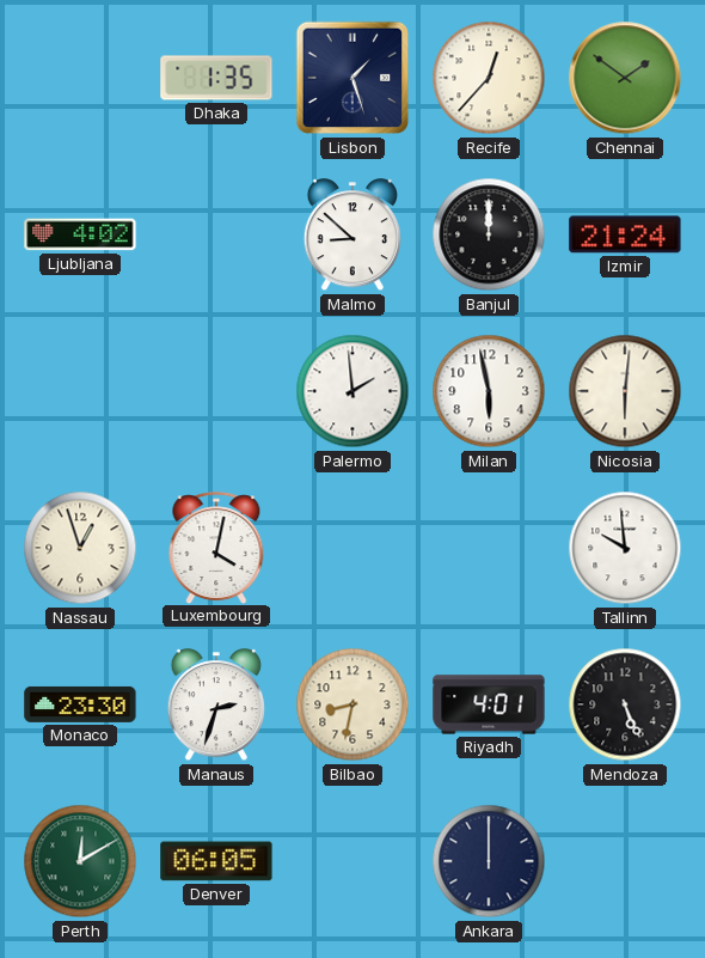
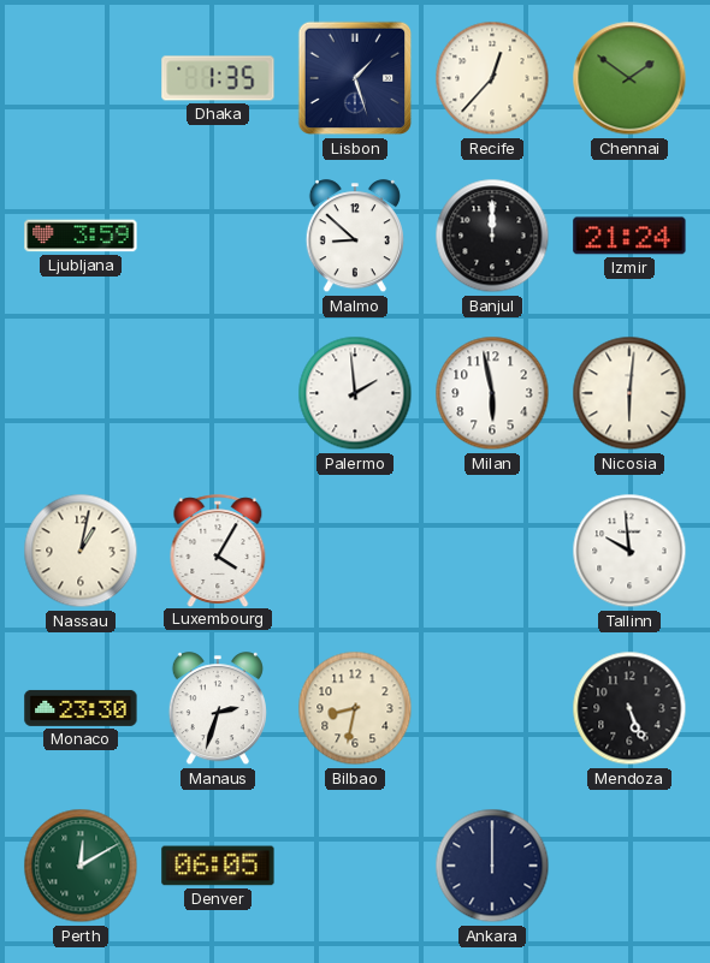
Ljubljana: 4:02 -> 3:59 (81, 236)
Nassau: 12:57 -> 1:02 (81, 551)
Luxembourg: 4:02 -> 4:05 (218, 551)
Riyadh: 4:01 -> none (489, 704)
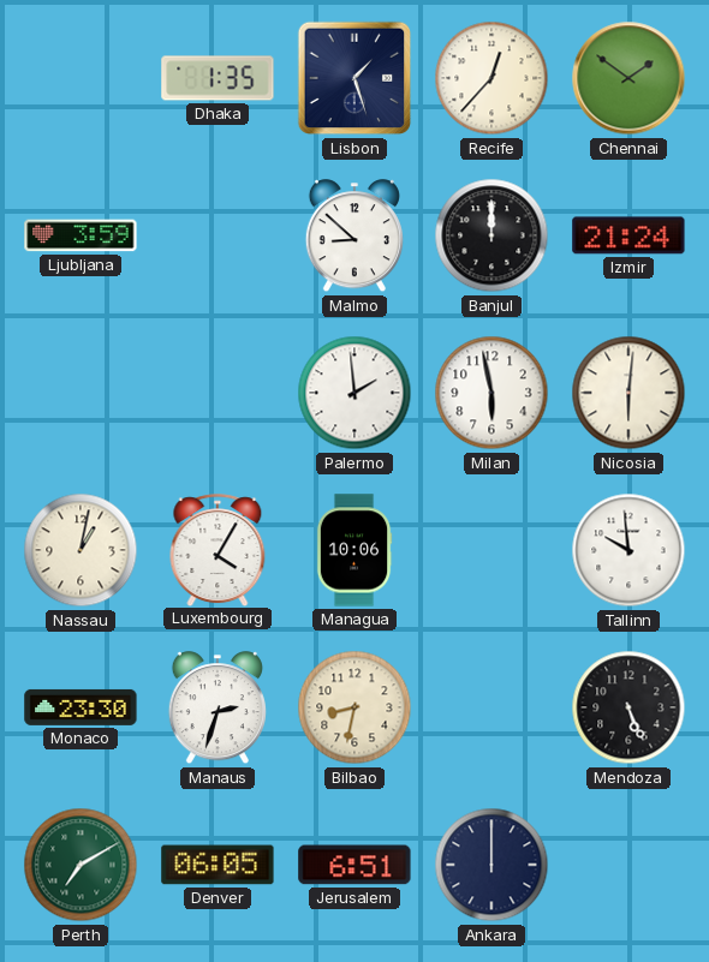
Managua: none -> 10:06 (354, 550)
Perth: 12:10 -> 7:10 (81, 865)
Jerusalem: none -> 6:51 (354, 865)
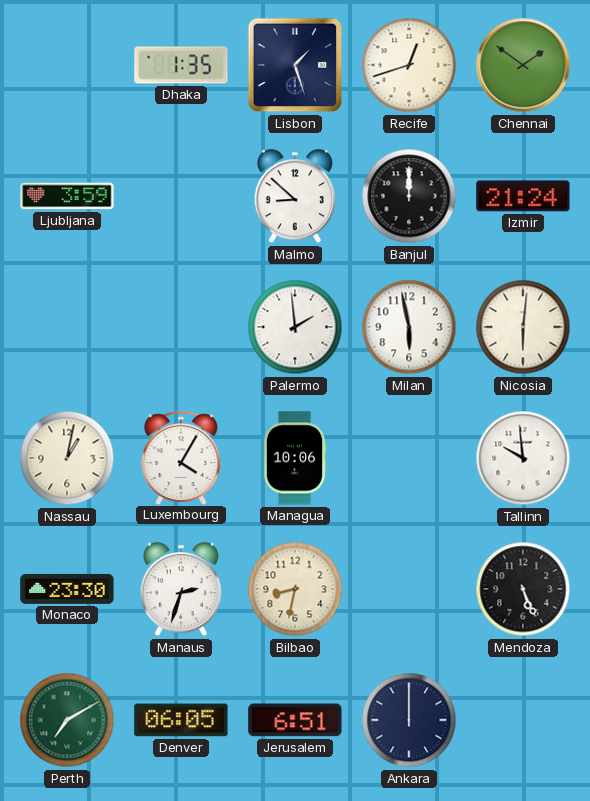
Recife: 12:37 -> 12:42 (409, 65)
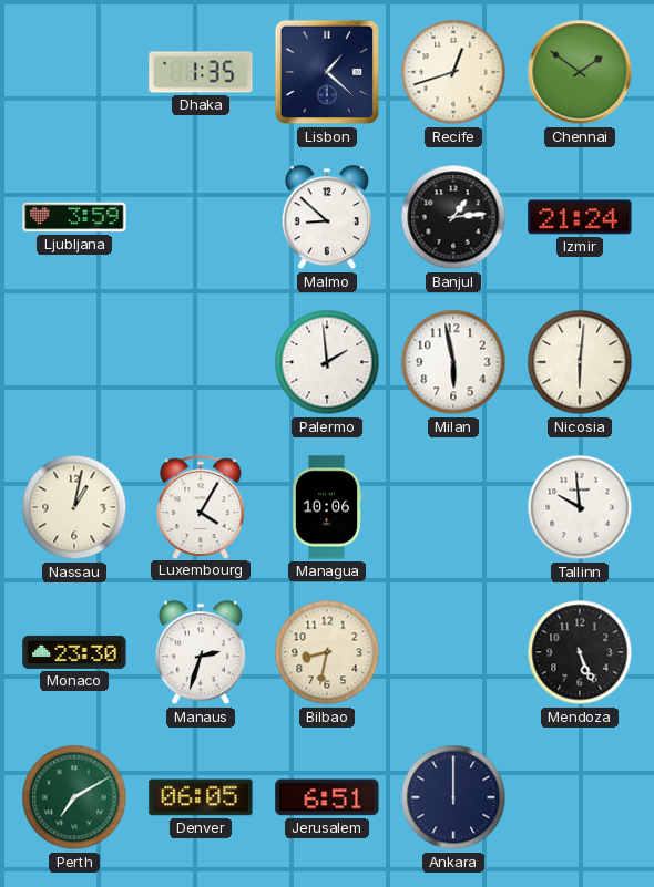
Lisbon: 1:27 -> 1:22 (327, 72)
Banjul: 12:00 -> 1:14 (453, 217)
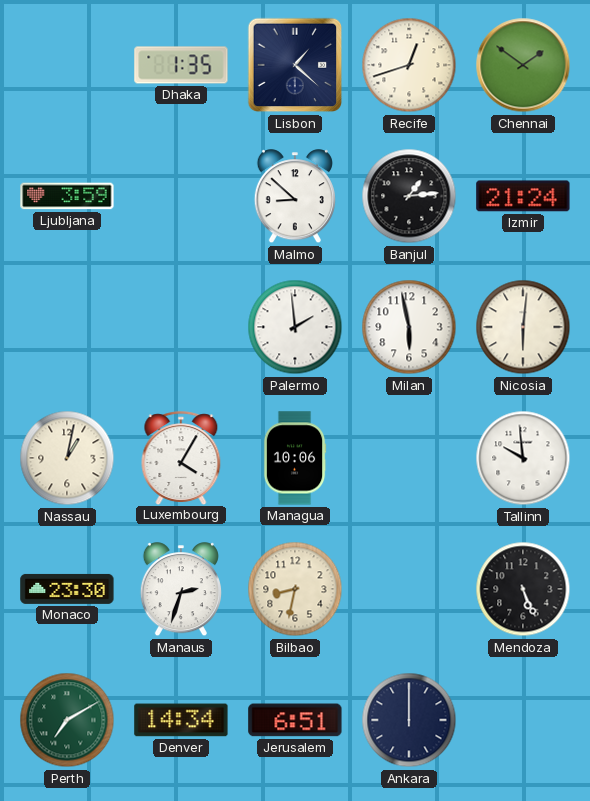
Denver: 06:05 -> 14:34 (181, 720)
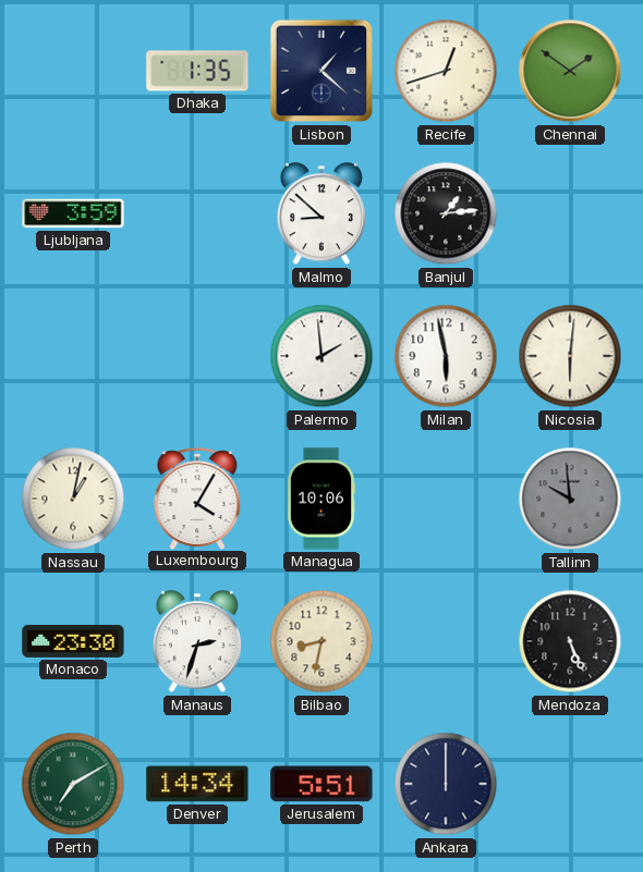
Izmir: 21:24 -> none (523, 196)
Tallinn dial: white -> grey (570, 499)
Jerusalem: 6:51 -> 5:51 (321, 784)
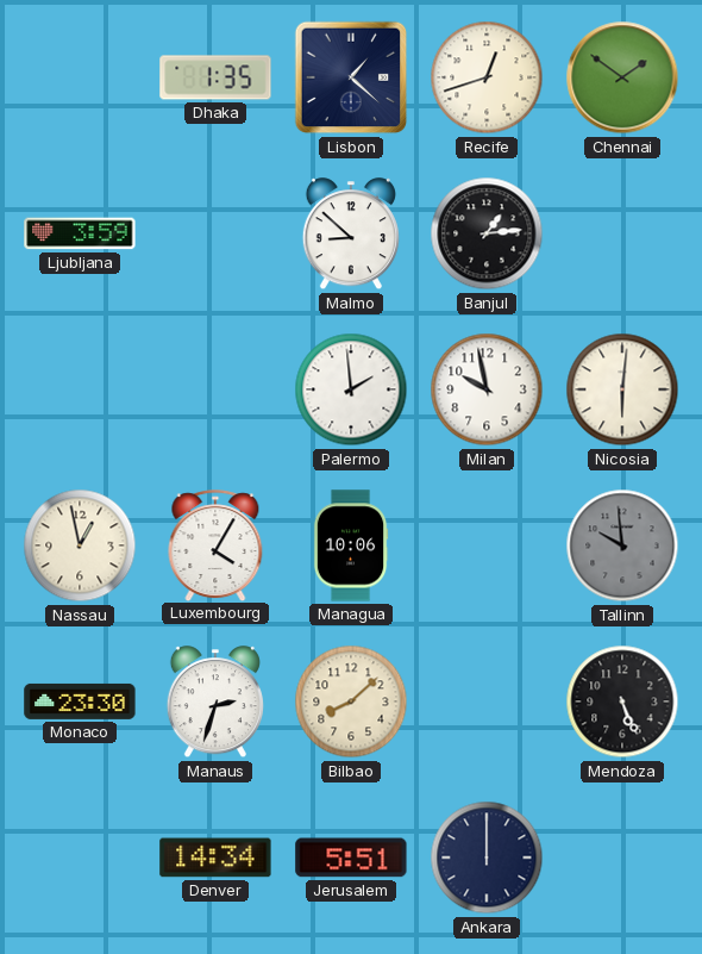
Milan: 5:58 -> 9:58 (487, 389)
Nassau: 1:02 -> 12:58 (80, 545)
Bilbao: 8:32 -> 8:08 (351, 702)
Perth: 7:10 -> none (73, 784)
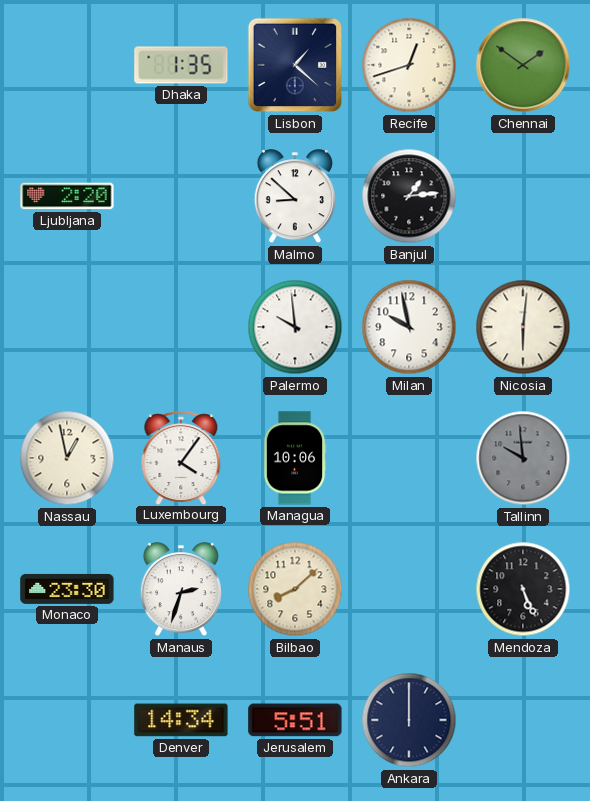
Ljubljana: 3:59 -> 2:20 (67, 196)
Palermo: 1:59 -> 9:59 (295, 327)
Luxembourg: 4:05 -> 4:06 (181, 458)
